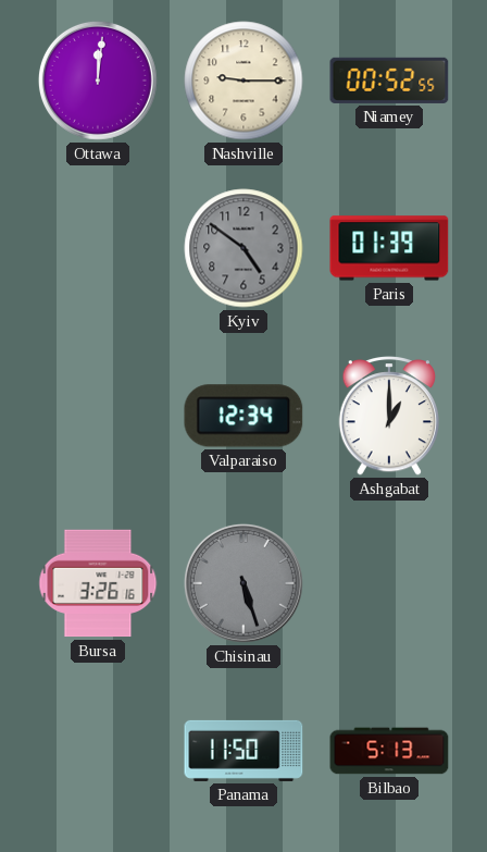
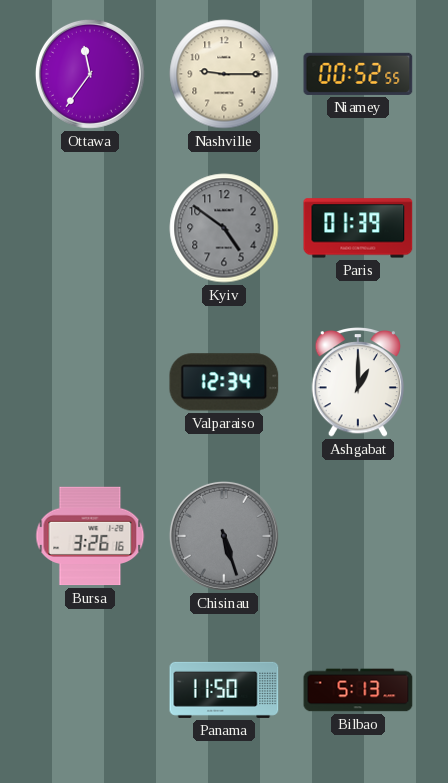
Ottawa: 12:01 -> 11:36 (90, 74)
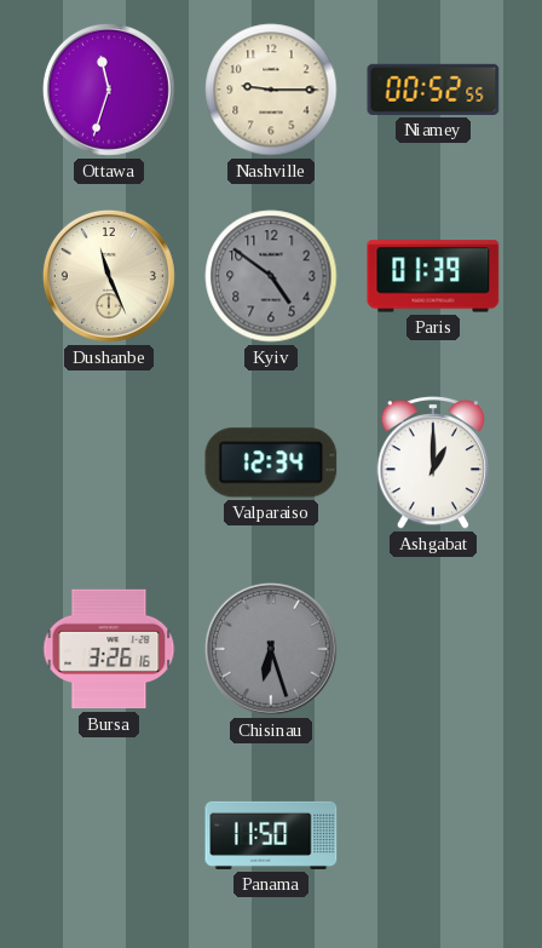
Ottawa: 11:36 -> 11:33 (109, 90)
Dushanbe: none -> 11:26 (109, 276)
Chisinau: 5:27 -> 6:27 (271, 649)
Bilbao: 5:13 -> none (358, 690)
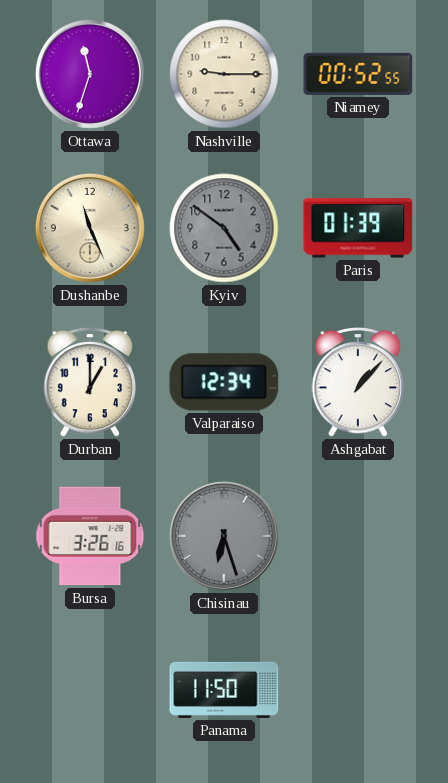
Durban: none -> 1:00 (89, 383)
Ashgabat: 1:00 -> 1:07 (357, 383)
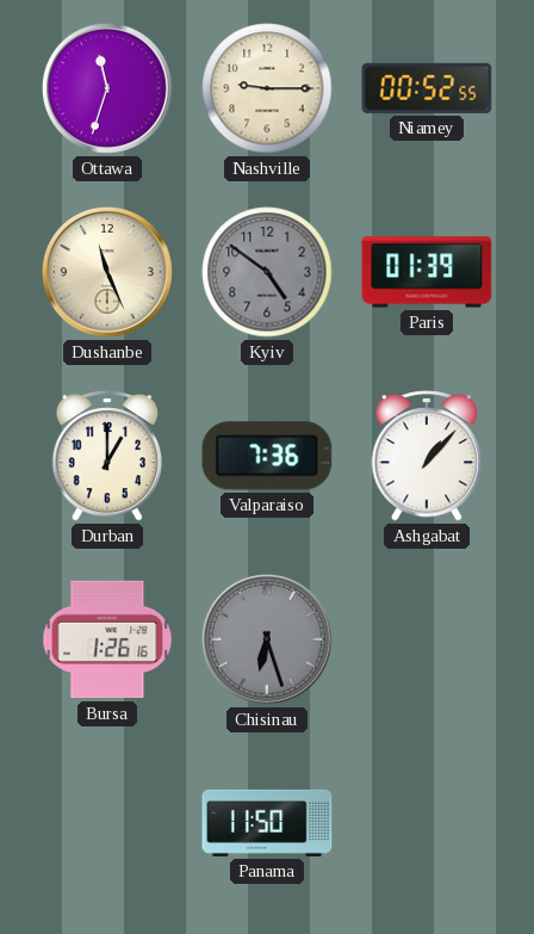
Valparaiso: 12:34 -> 7:36 (267, 456)
Bursa: 3:26 -> 1:26 (107, 639)
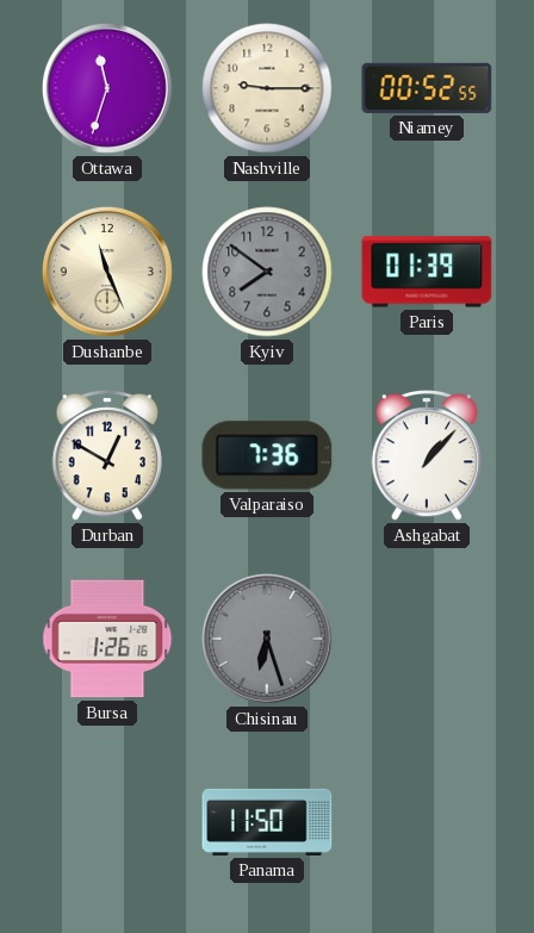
Kyiv: 4:51 -> 7:51 (267, 272)
Durban: 1:00 -> 12:50 (106, 456)
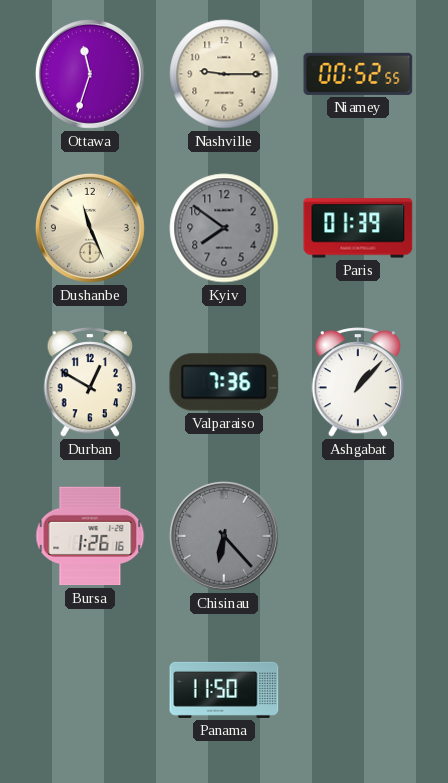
Chisinau: 6:27 -> 6:23 (224, 536)
